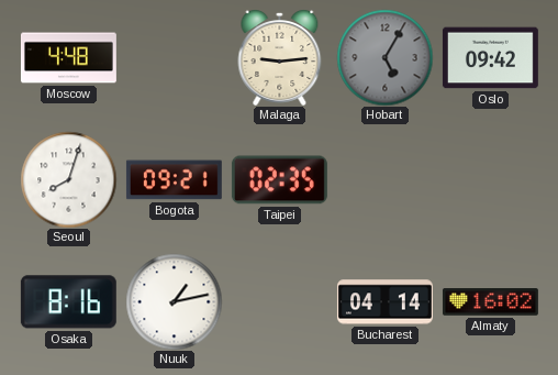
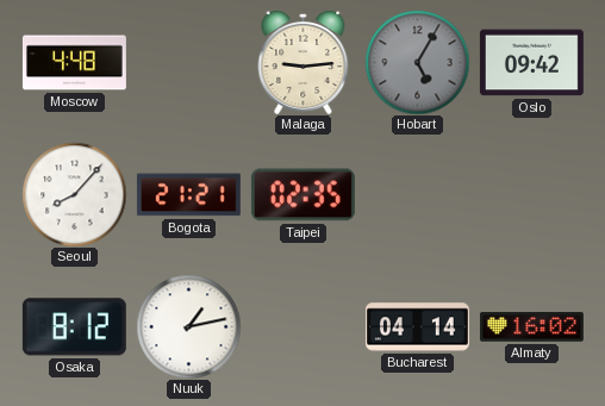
Seoul: 8:03 -> 8:07 (74, 194)
Bogota: 09:21 -> 21:21 (188, 195)
Osaka: 8:16 -> 8:12 (74, 327)
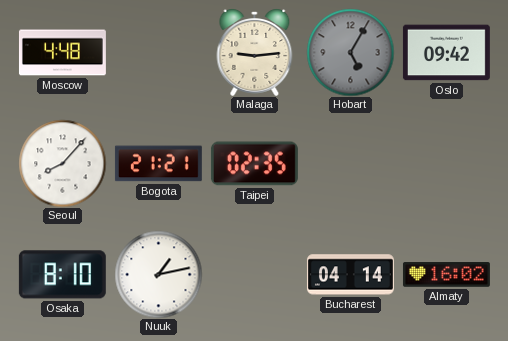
Osaka: 8:12 -> 8:10 (62, 275)
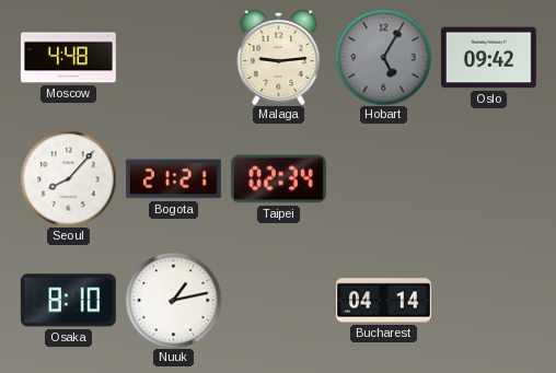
Taipei: 02:35 -> 02:34 (278, 179)
Almaty: 16:02 -> none (446, 275)
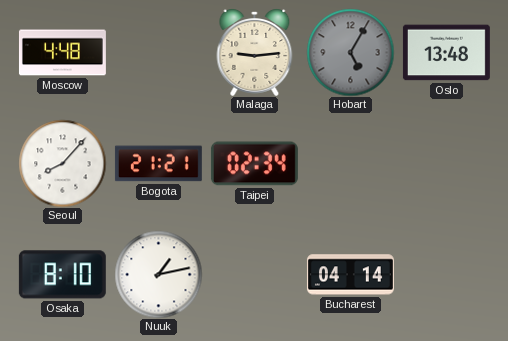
Oslo: 09:42 -> 13:48 (446, 53)
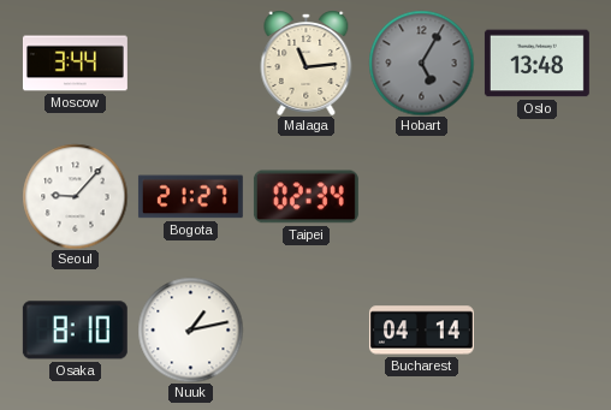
Moscow: 4:48 -> 3:44 (75, 64)
Malaga: 9:14 -> 11:14 (307, 63)
Seoul: 8:07 -> 9:07 (75, 196)
Bogota: 21:21 -> 21:27 (190, 197)
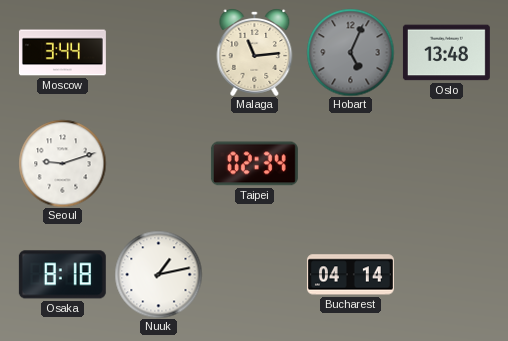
Hobart: 5:05 -> 5:04 (350, 52)
Seoul: 9:07 -> 9:12 (62, 163)
Bogota: 21:27 -> none (190, 197)
Osaka: 8:10 -> 8:18 (62, 275)
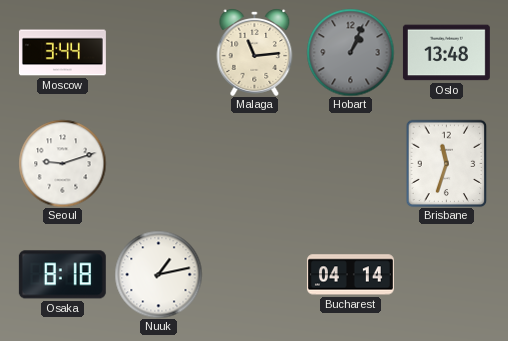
Hobart: 5:04 -> 1:04 (350, 52)
Taipei: 02:34 -> none (254, 164)
Brisbane: none -> 11:33 (447, 163)
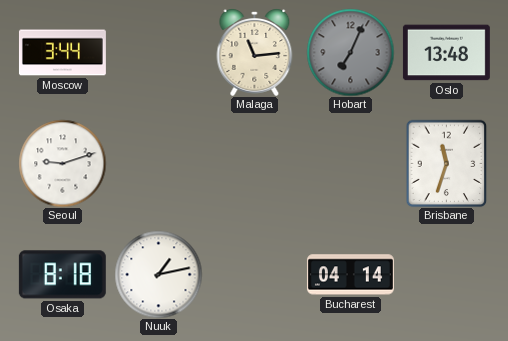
Hobart: 1:04 -> 7:04 (350, 52)
